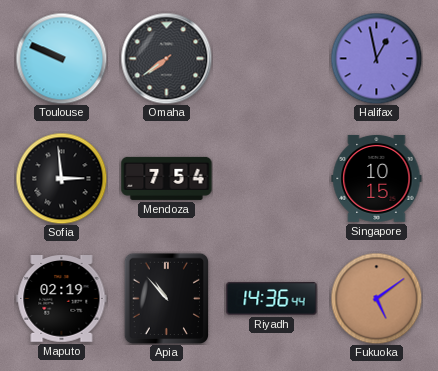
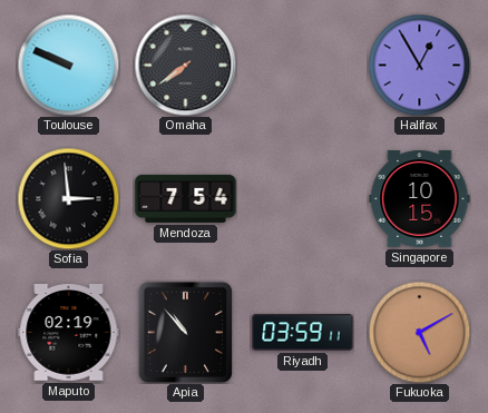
Halifax: 12:58 -> 12:55 (419, 65)
Riyadh: 14:36 -> 03:59 (303, 333)
Fukuoka: 5:09 -> 5:10 (419, 332)
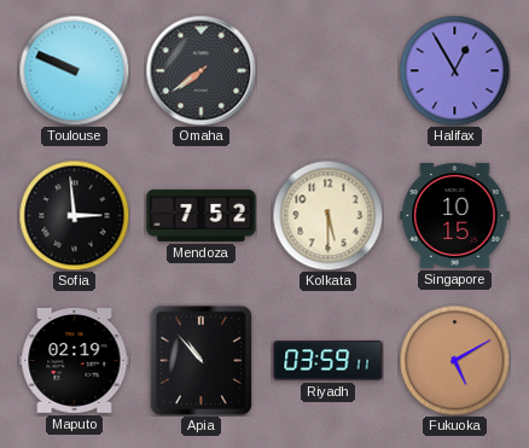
Mendoza: 7:54 -> 7:52 (202, 215)
Kolkata: none -> 5:30 (327, 215)
